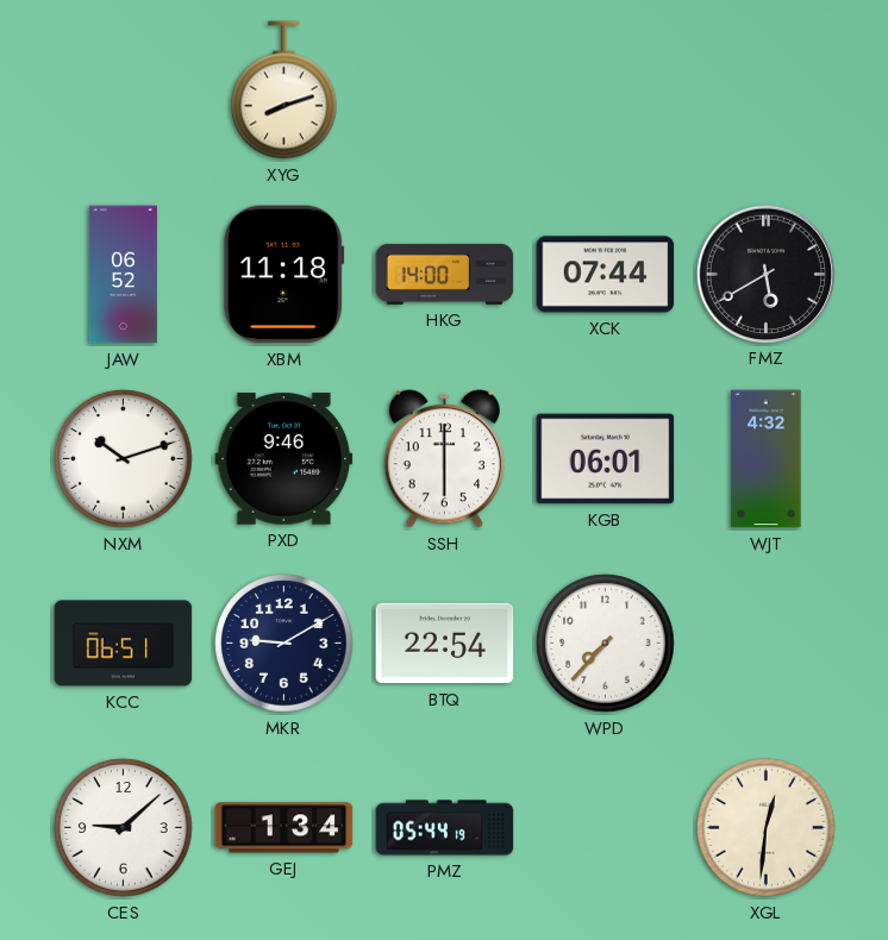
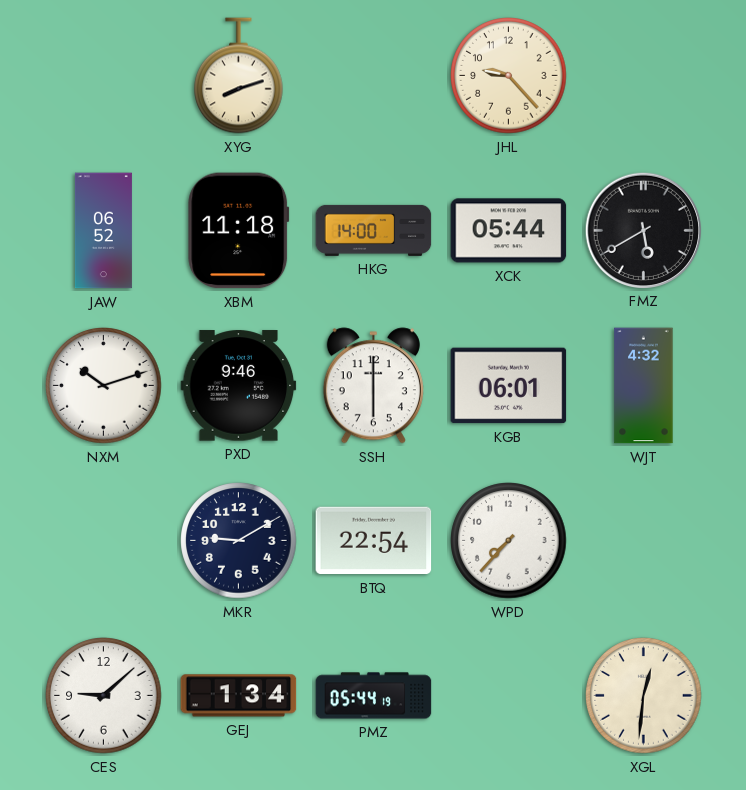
JHL: none -> 9:23 (509, 76)
XCK: 07:44 -> 05:44 (509, 231)
KCC: 06:51 -> none (124, 644)
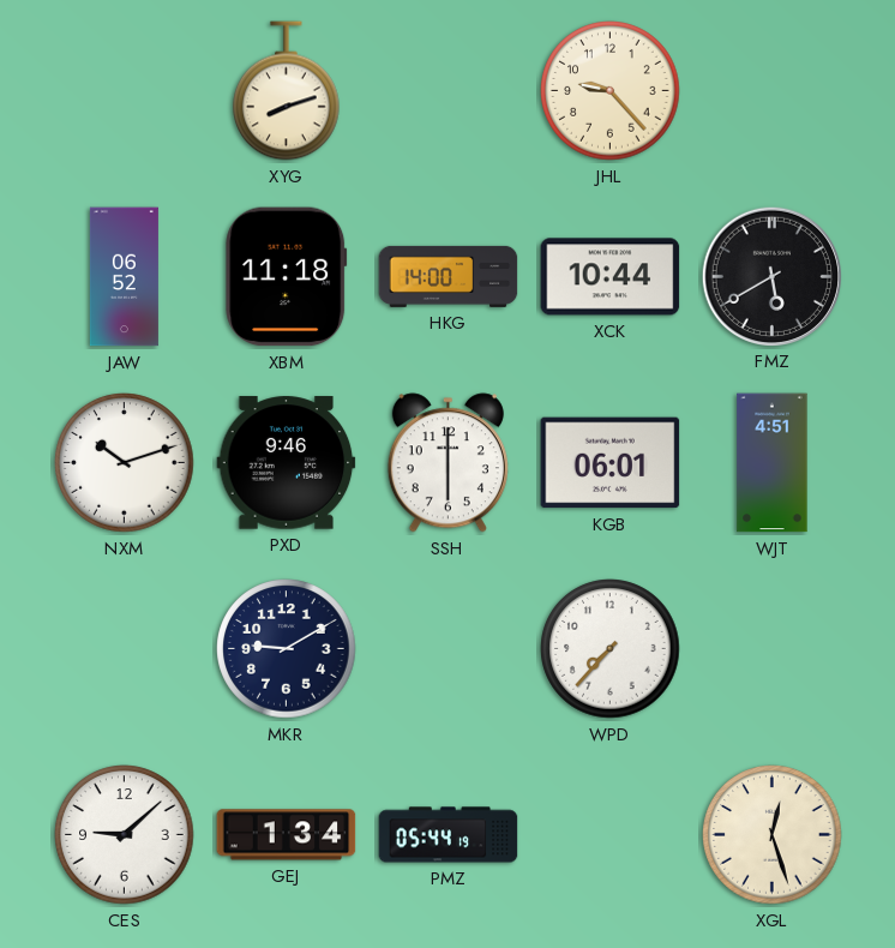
XCK: 05:44 -> 10:44 (611, 277)
WJT: 4:32 -> 4:51 (773, 463)
BTQ: 22:54 -> none (374, 541)
XGL: 12:31 -> 12:27 (773, 835)
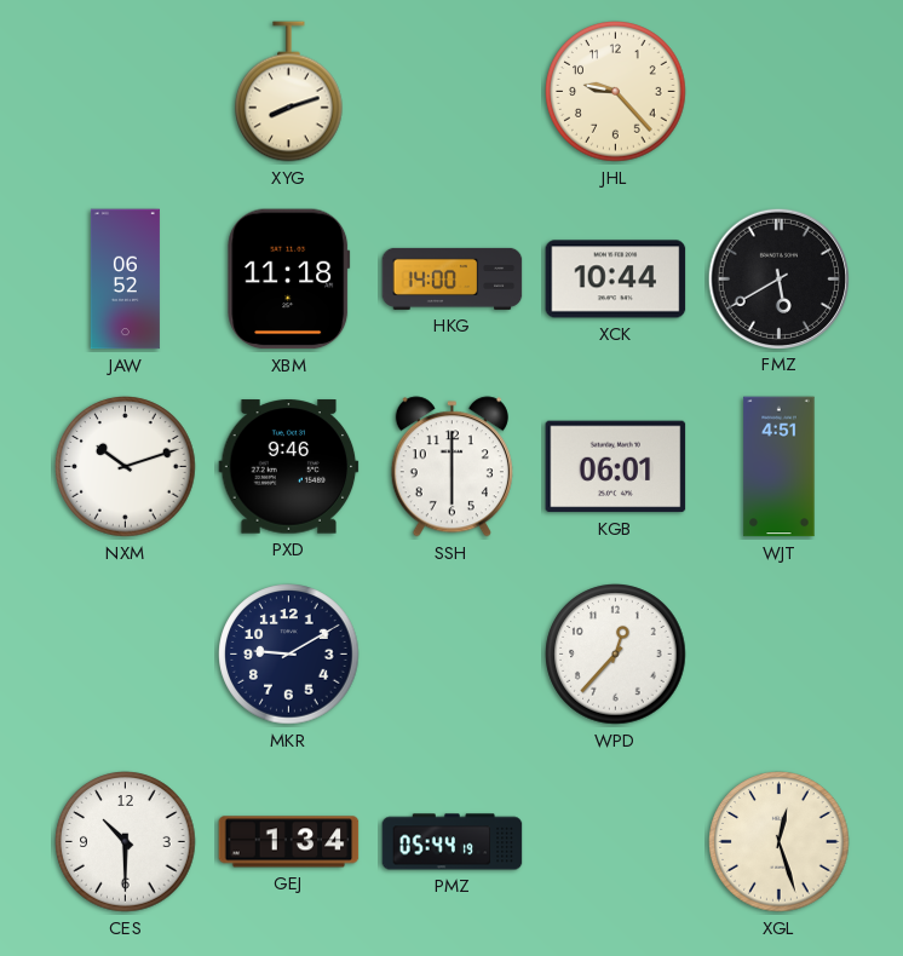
WPD: 7:37 -> 12:37 (616, 655)
CES: 9:08 -> 10:30 (126, 842)
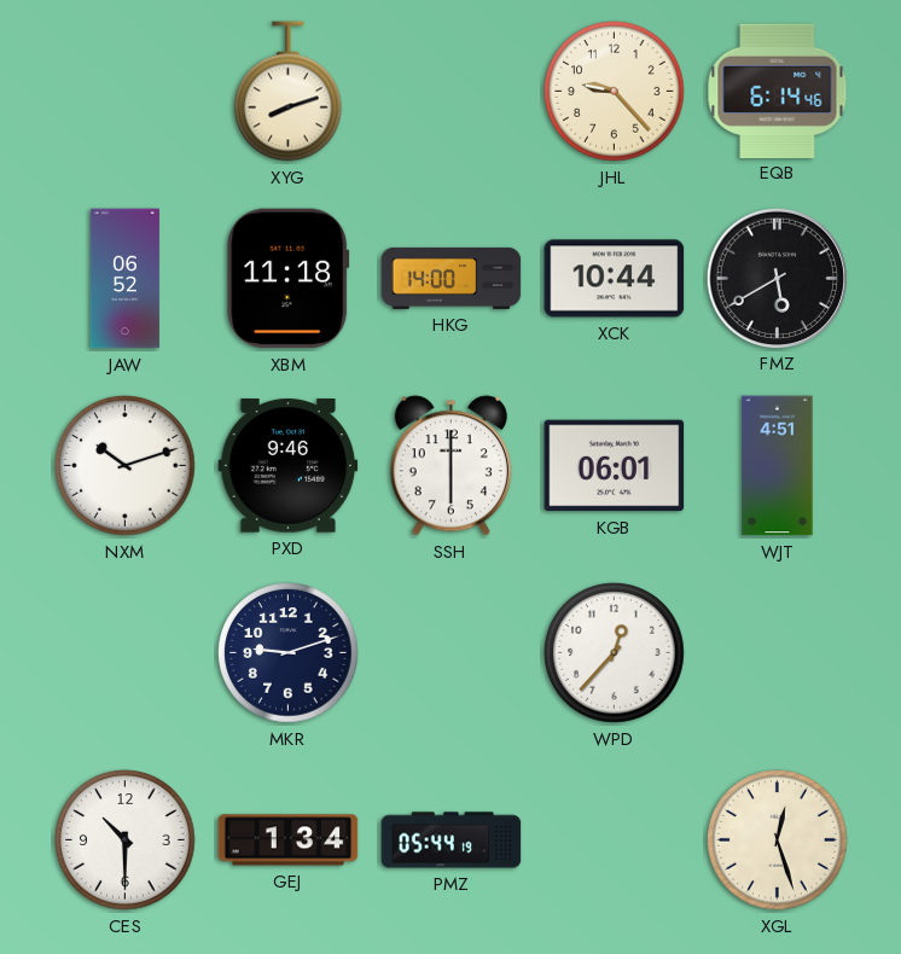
EQB: none -> 6:14 (778, 91)
MKR: 9:10 -> 9:12 (289, 653)
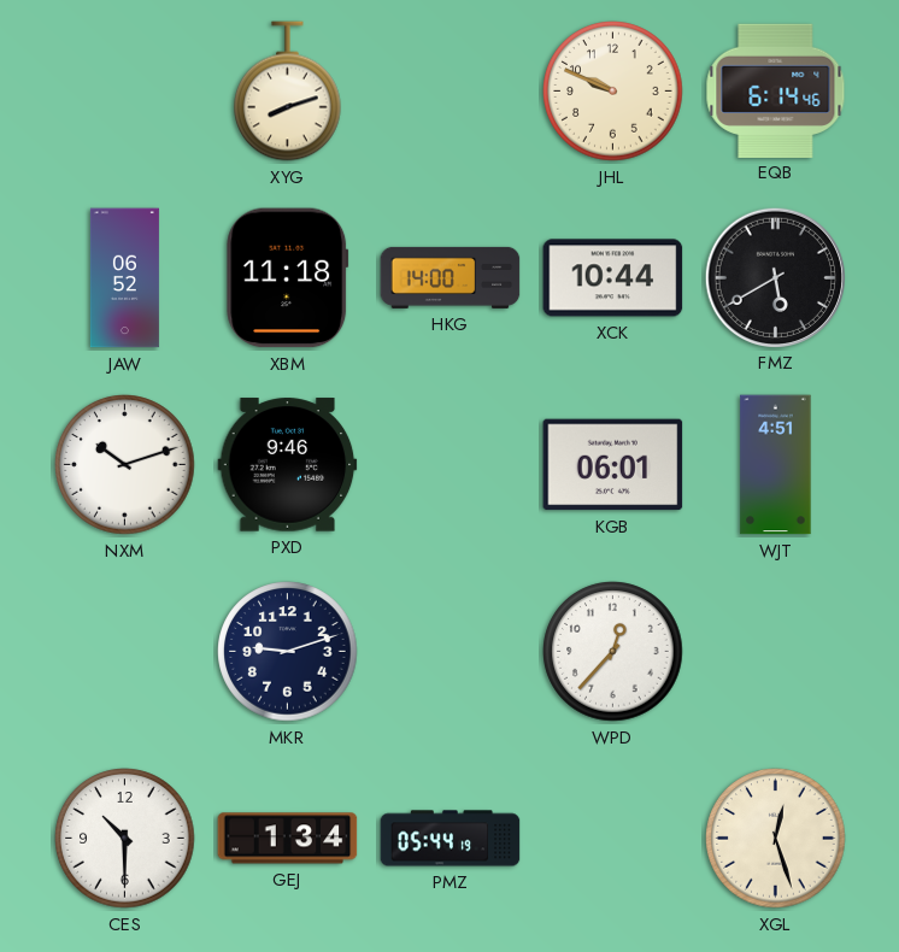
JHL: 9:23 -> 9:49 (613, 92)
SSH: 6:00 -> none (450, 466)
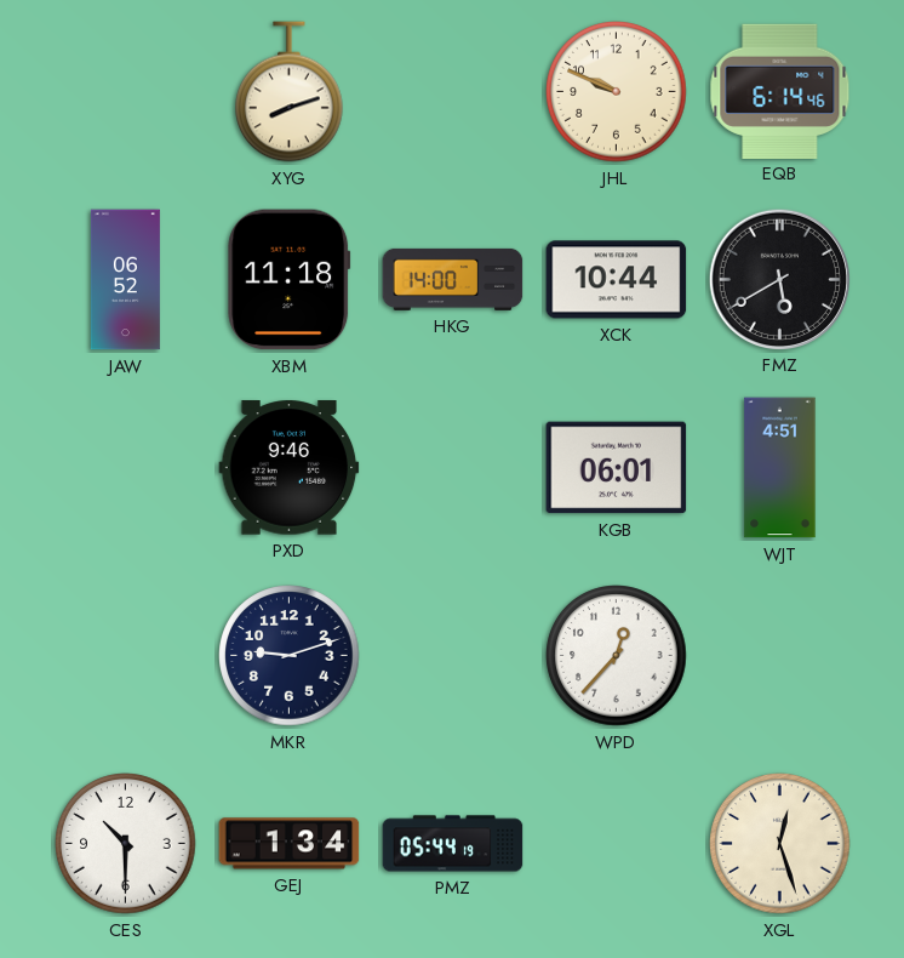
NXM: 10:12 -> none (125, 465)
